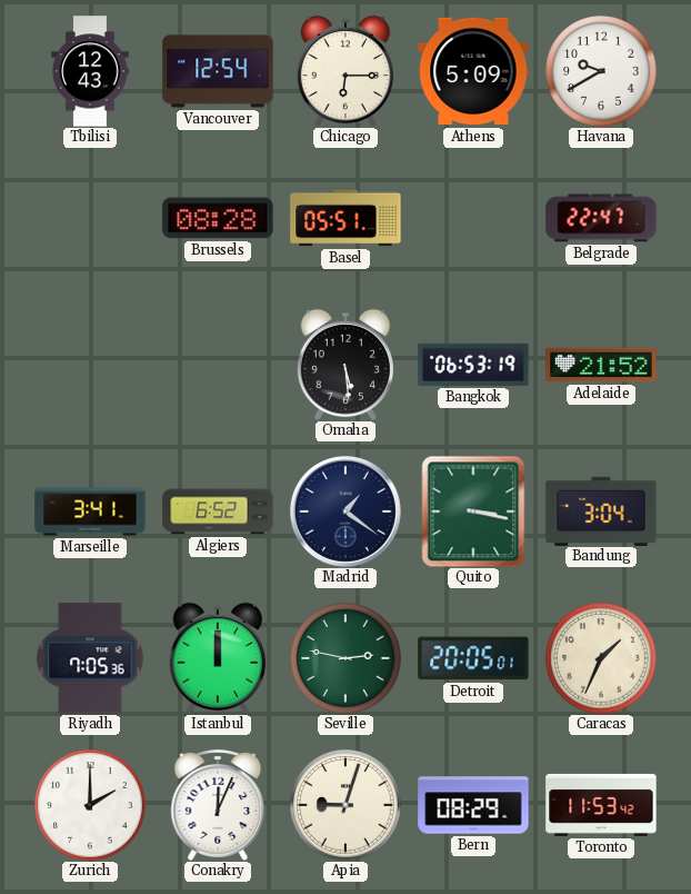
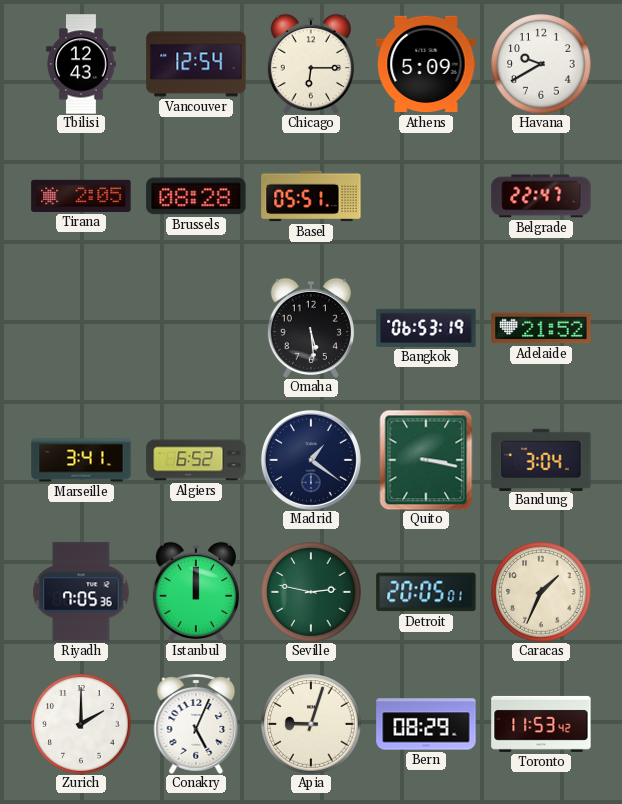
Tirana: none -> 2:05 (81, 196)
Conakry: 12:04 -> 5:04 (196, 725)
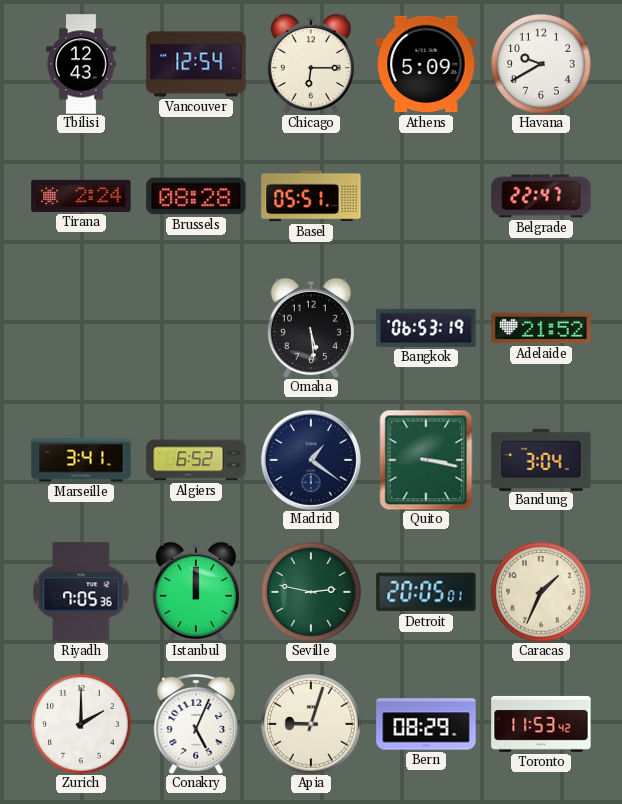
Tirana: 2:05 -> 2:24 (81, 196)
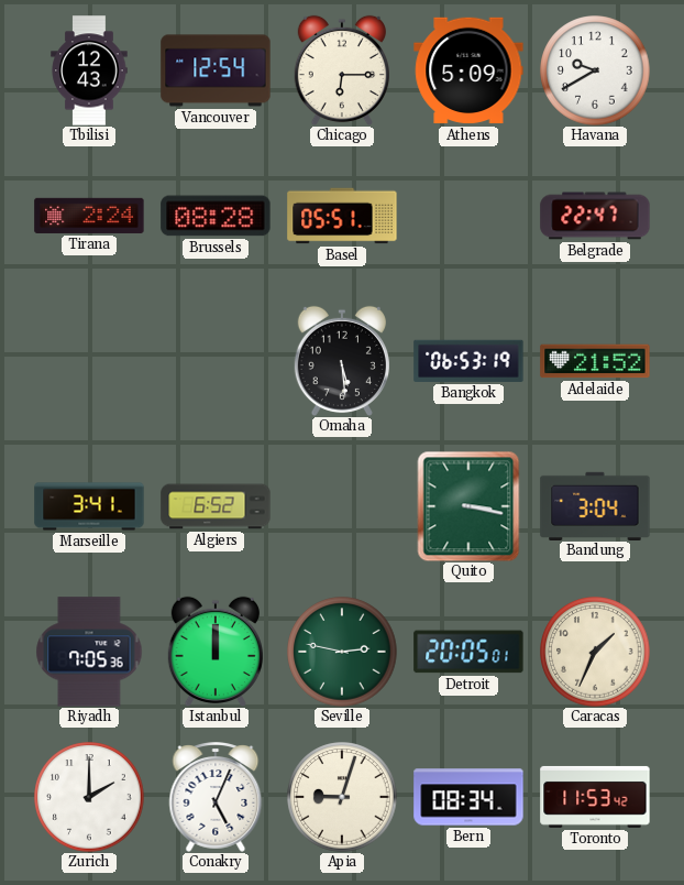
Madrid: 1:21 -> none (311, 460)
Bern: 08:29 -> 08:34 (468, 797)
